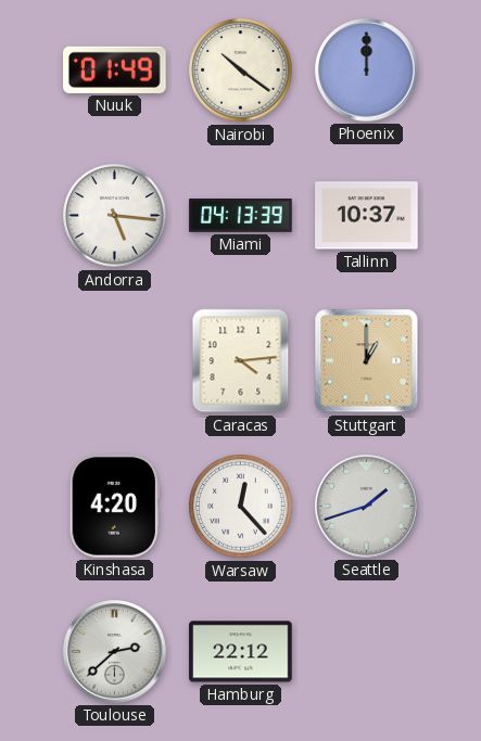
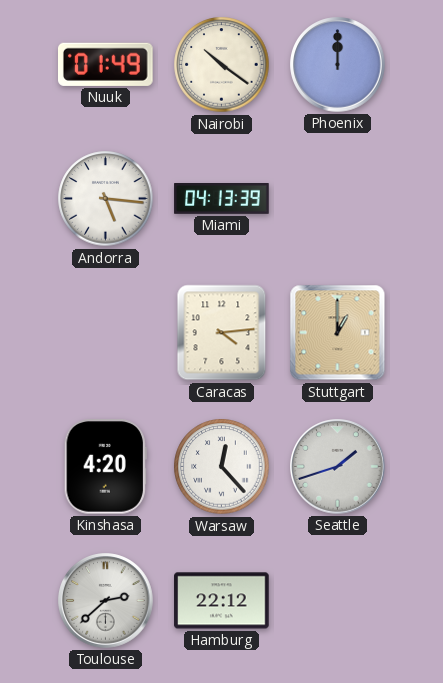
Tallinn: 10:37 -> none (367, 216)
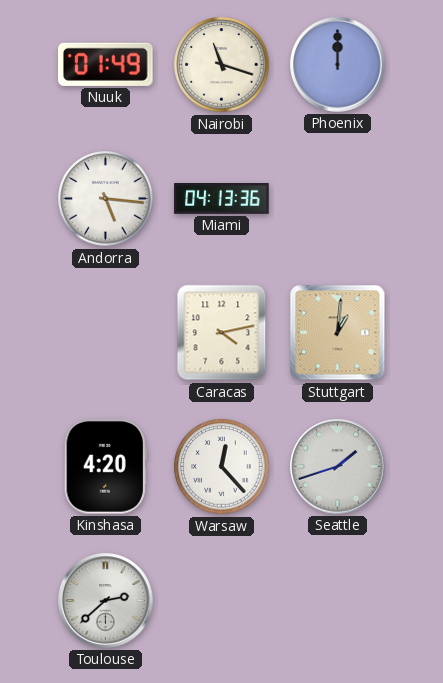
Nairobi: 10:21 -> 11:18 (222, 65)
Miami: 04:13:39 -> 04:13:36 (222, 199)
Caracas: 4:14 -> 4:13 (222, 333)
Stuttgart: 1:00 -> 1:01 (338, 333)
Hamburg: 22:12 -> none (222, 601)
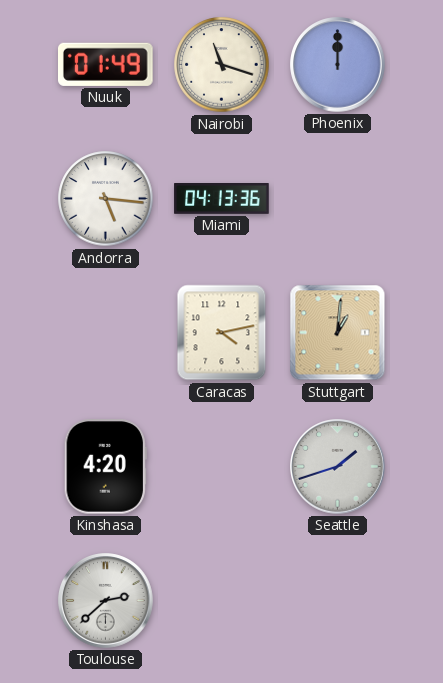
Warsaw: 12:23 -> none (222, 467)
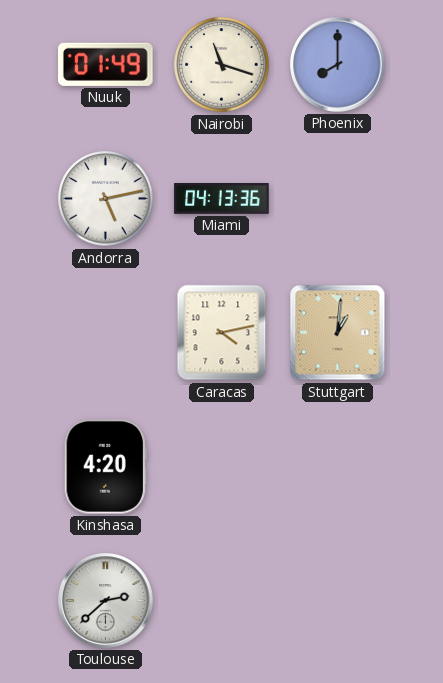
Phoenix: 12:00 -> 8:00 (338, 65)
Andorra: 5:16 -> 5:13 (106, 199)
Seattle: 1:42 -> none (338, 467)
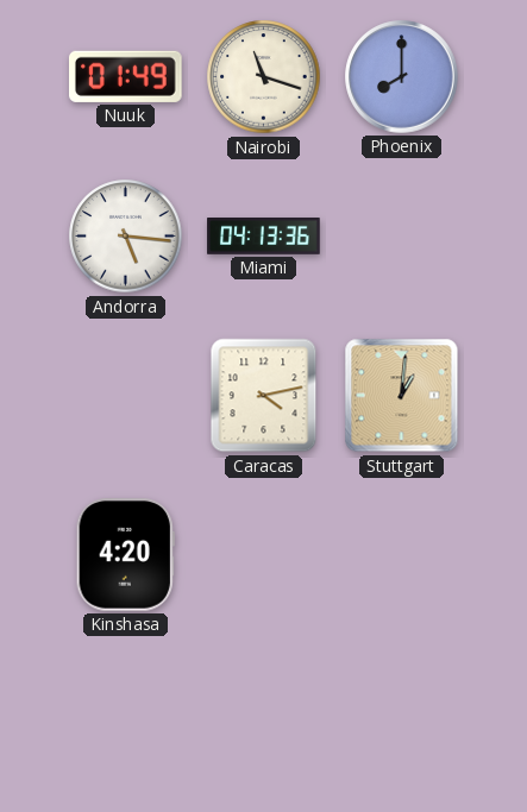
Andorra: 5:13 -> 5:16 (126, 237)
Toulouse: 2:38 -> none (106, 601)
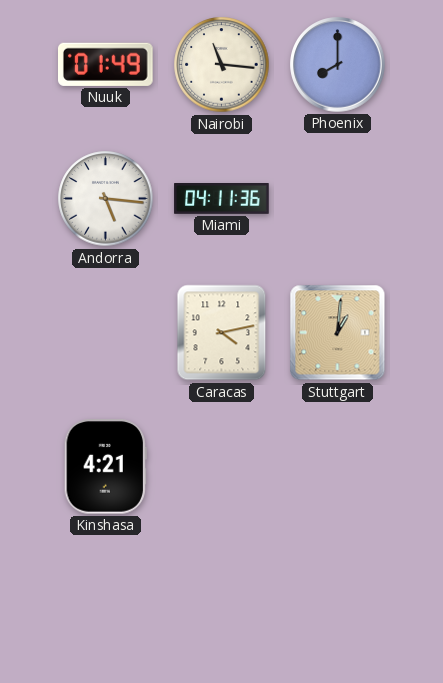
Nairobi: 11:18 -> 11:16 (222, 65)
Miami: 04:13 -> 04:11 (222, 199)
Kinshasa: 4:20 -> 4:21 (105, 467)
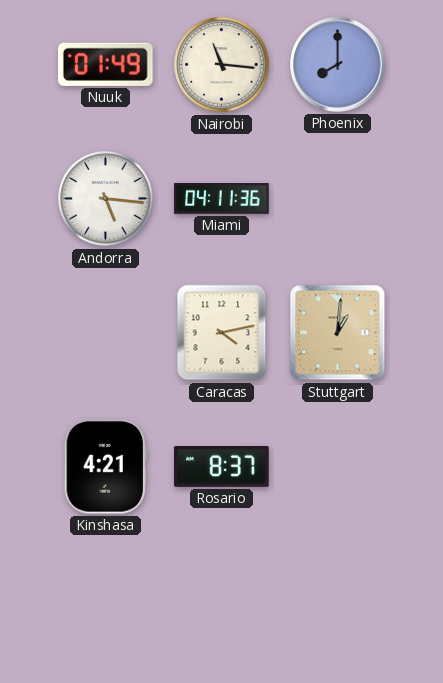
Rosario: none -> 8:37 (222, 467)
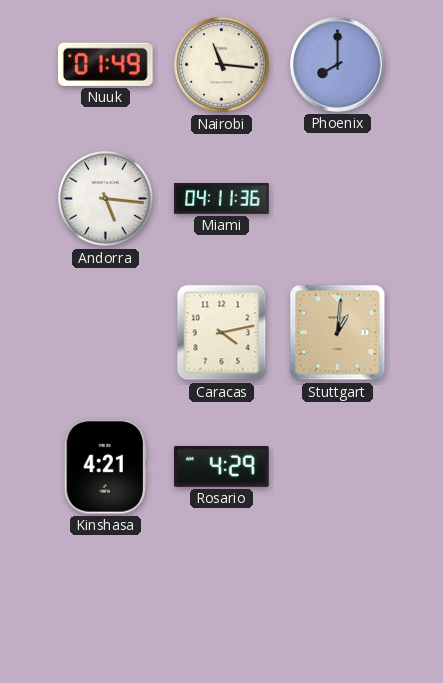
Rosario: 8:37 -> 4:29 (222, 467)
